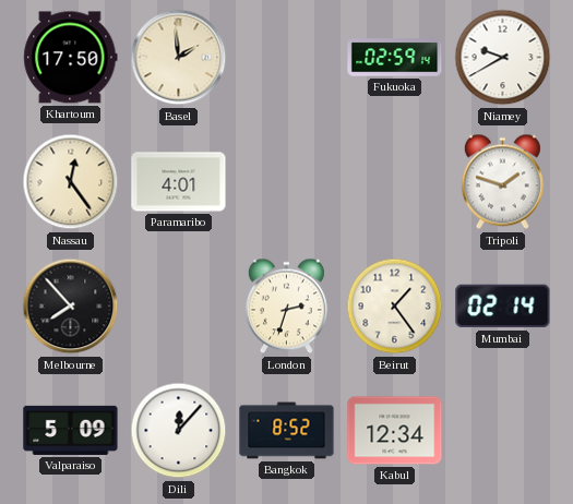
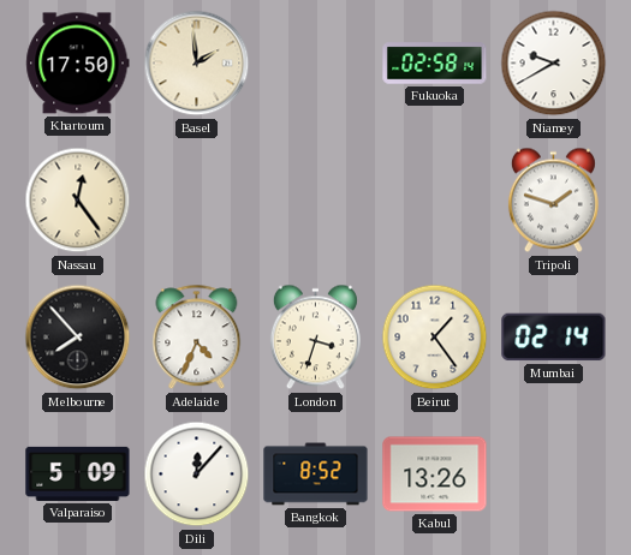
Fukuoka: 02:59 -> 02:58 (435, 64)
Paramaribo: 4:01 -> none (179, 182)
Adelaide: none -> 4:34 (197, 338)
London: 2:33 -> 3:33 (315, 338)
Kabul: 12:34 -> 13:26 (435, 475)
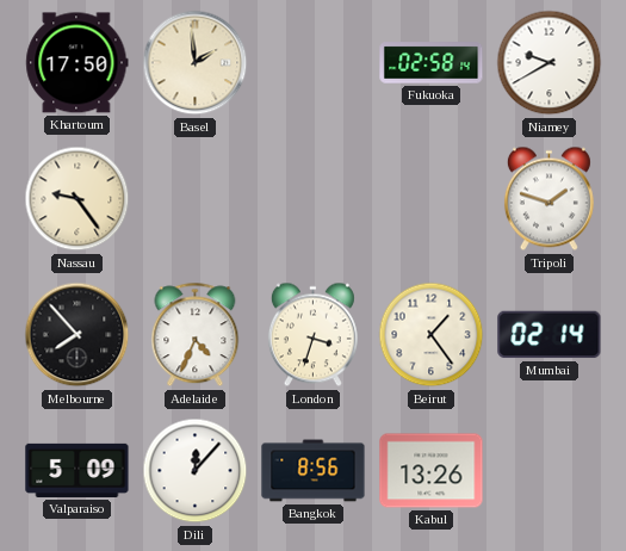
Nassau: 12:24 -> 9:24 (78, 199)
Bangkok: 8:52 -> 8:56 (314, 471)
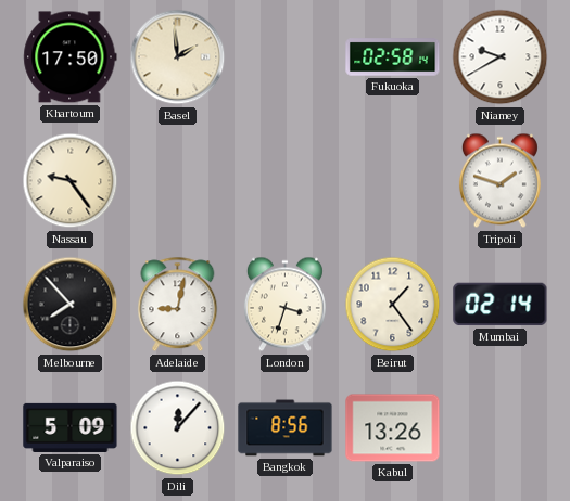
Adelaide: 4:34 -> 9:02 (178, 305)
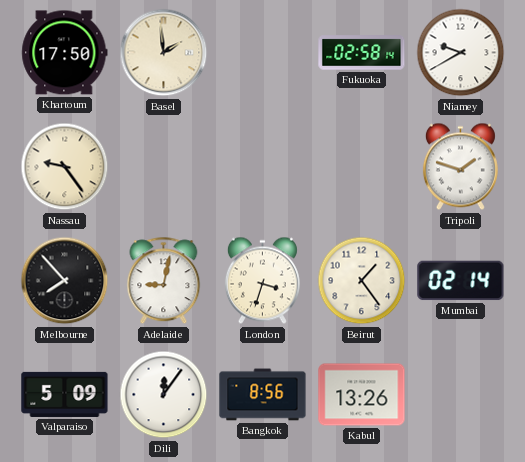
Dili: 12:07 -> 12:06 (164, 395)
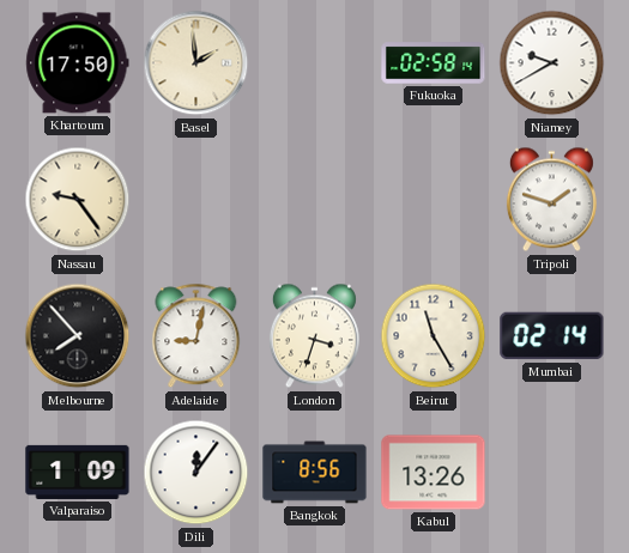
Beirut: 1:24 -> 11:25 (434, 336)
Valparaiso: 5:09 -> 1:09 (78, 472)
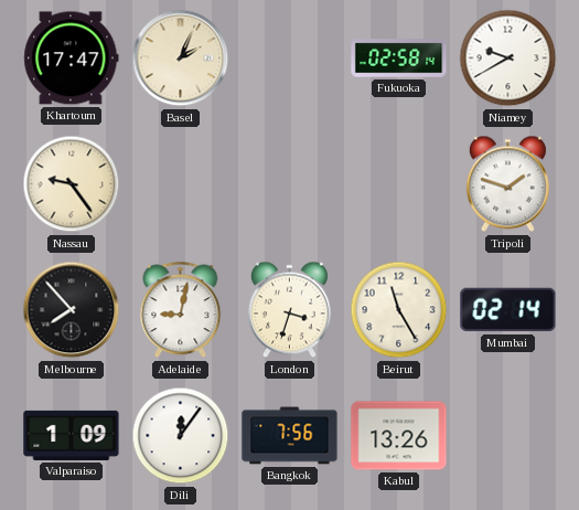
Khartoum: 17:50 -> 17:47 (72, 59)
Basel: 1:59 -> 2:04 (181, 59)
Bangkok: 8:56 -> 7:56 (290, 436)
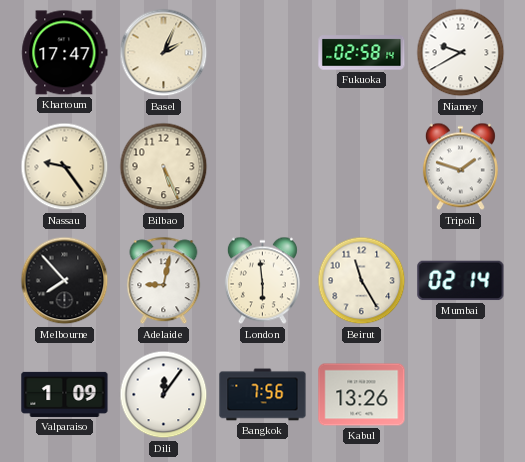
Bilbao: none -> 5:26 (164, 167)
London: 3:33 -> 5:59 (262, 281)
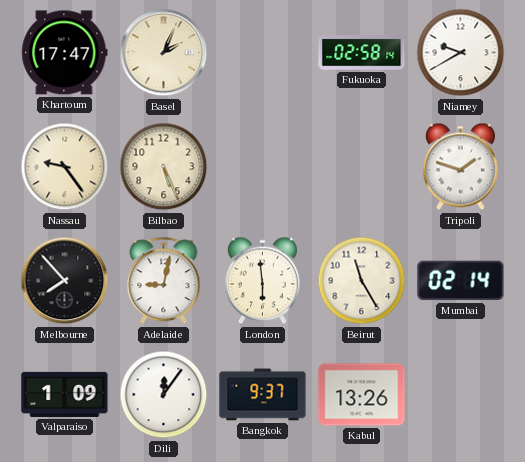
Bangkok: 7:56 -> 9:37 (263, 395)
